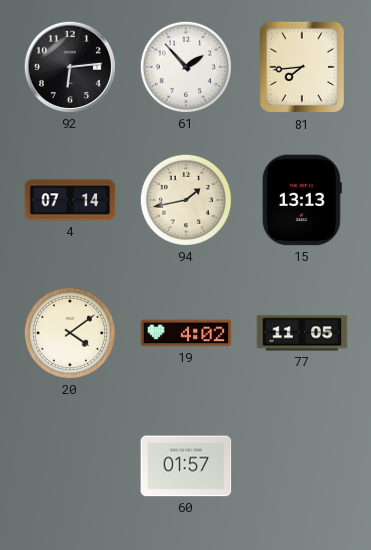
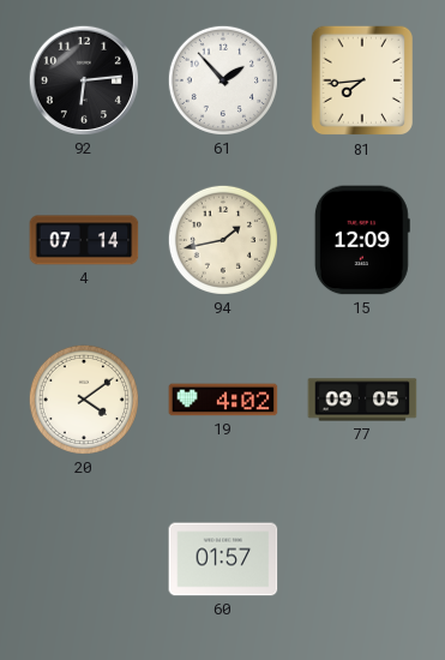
15: 13:13 -> 12:09 (362, 240)
77: 11:05 -> 09:05 (362, 400)
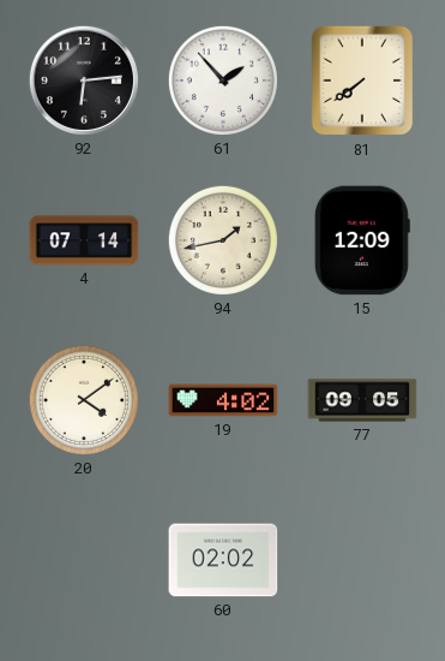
81: 7:44 -> 7:39 (362, 81)
60: 01:57 -> 02:02 (223, 560)
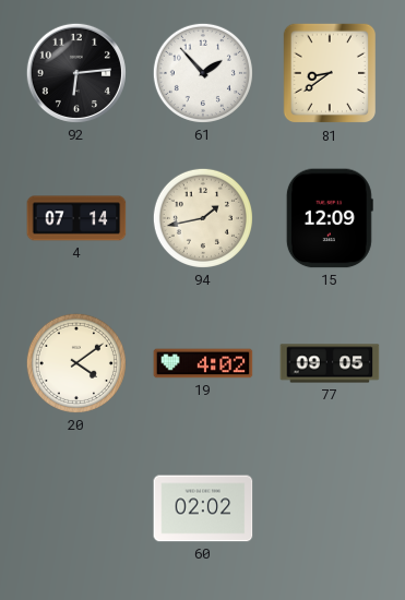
81: 7:39 -> 8:39 (330, 73)
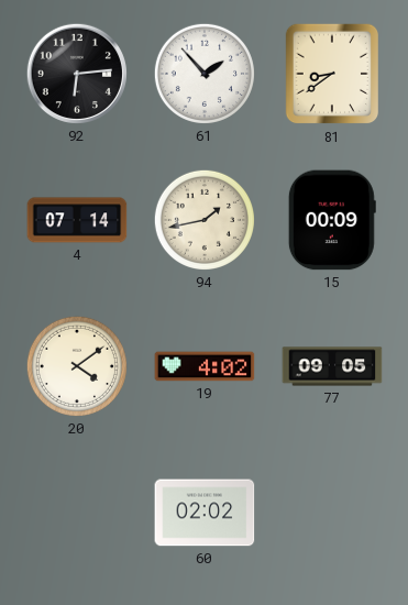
15: 12:09 -> 00:09 (332, 220)
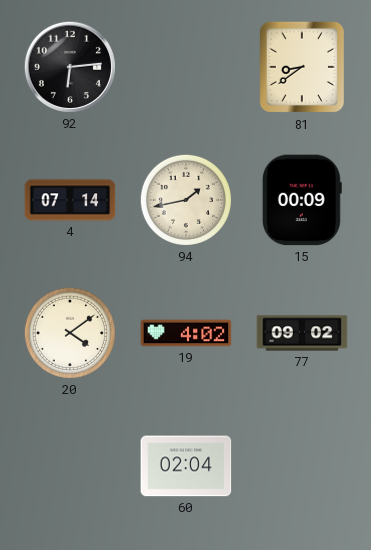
61: 1:53 -> none (205, 74)
77: 09:05 -> 09:02 (302, 333)
60: 02:02 -> 02:04 (186, 466)
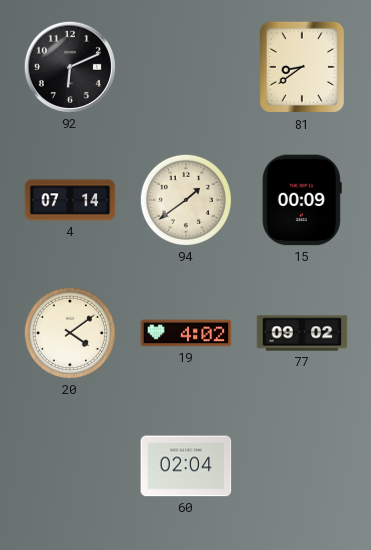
92: 6:14 -> 6:11 (70, 67)
94: 1:43 -> 1:39 (186, 200)
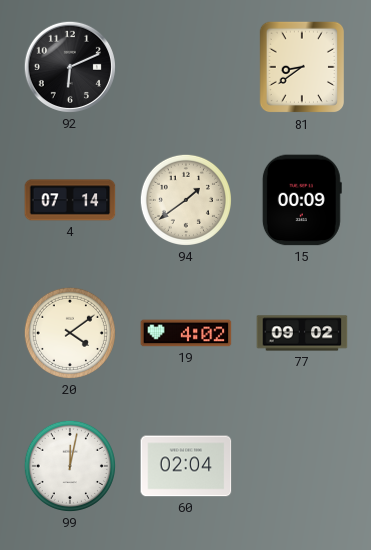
99: none -> 12:02 (70, 466)
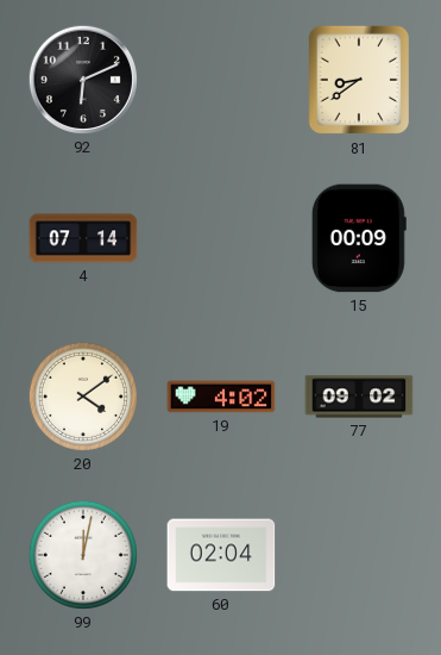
94: 1:39 -> none (186, 200)
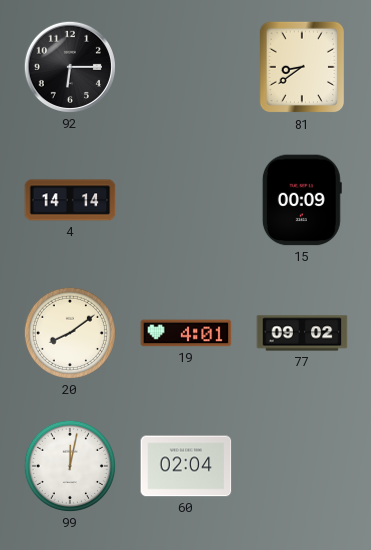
92: 6:11 -> 6:15 (70, 67)
4: 07:14 -> 14:14 (70, 200)
20: 4:09 -> 8:09 (70, 333)
19: 4:02 -> 4:01 (186, 333)
